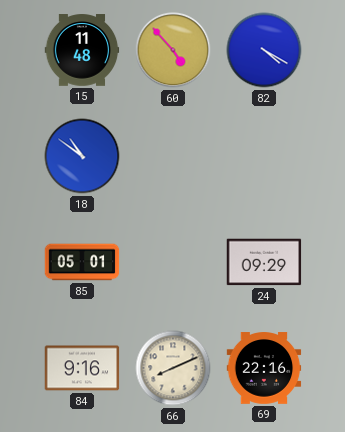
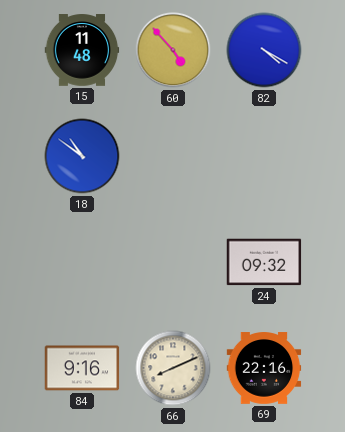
85: 05:01 -> none (82, 262)
24: 09:29 -> 09:32 (264, 262)
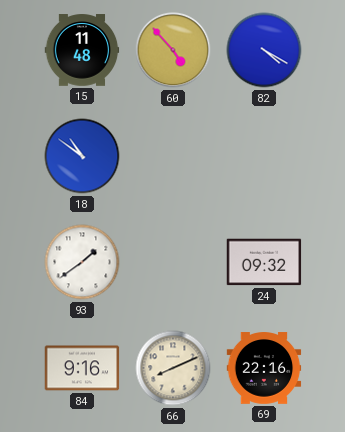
93: none -> 1:39 (82, 262)
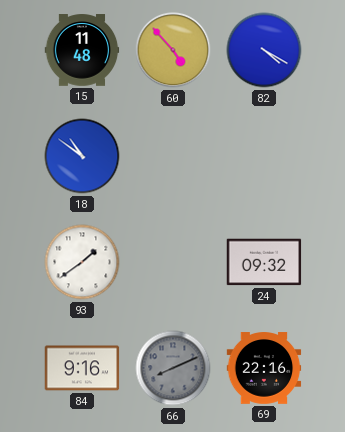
66 dial: cream -> grey (173, 368)
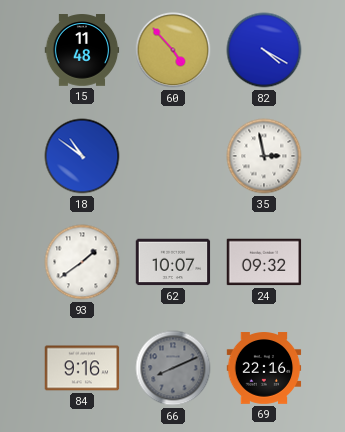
35: none -> 2:58 (264, 156)
62: none -> 10:07 (173, 262)
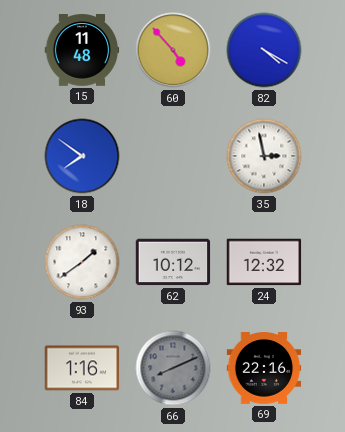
18: 10:51 -> 7:51 (82, 156)
62: 10:07 -> 10:12 (173, 262)
24: 09:32 -> 12:32 (264, 262)
84: 9:16 -> 1:16 (82, 368)
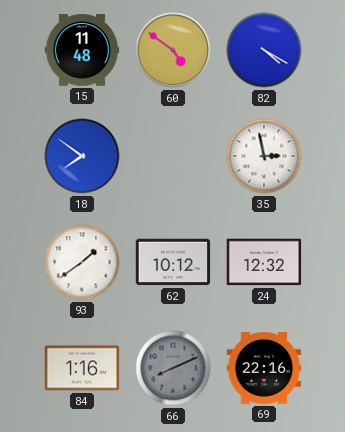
60: 4:53 -> 4:51 (173, 50)
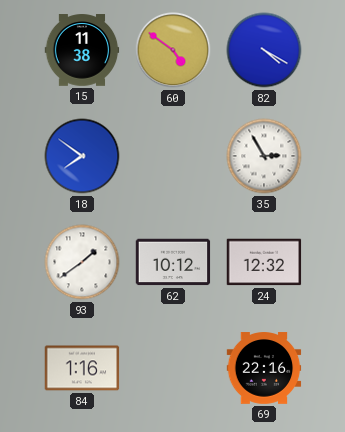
15: 11:48 -> 11:38 (82, 50)
35: 2:58 -> 2:55 (264, 156)
66: 8:11 -> none (173, 368)
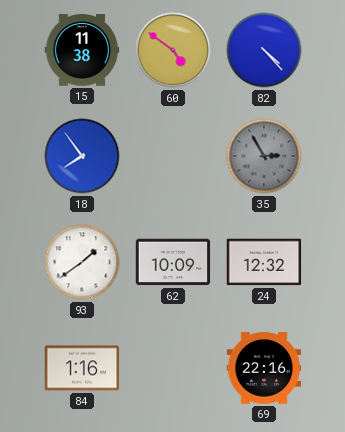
82: 4:20 -> 4:23 (264, 50)
18: 7:51 -> 7:54 (82, 156)
35 dial: white -> grey (264, 156)
62: 10:12 -> 10:09 (173, 262)
